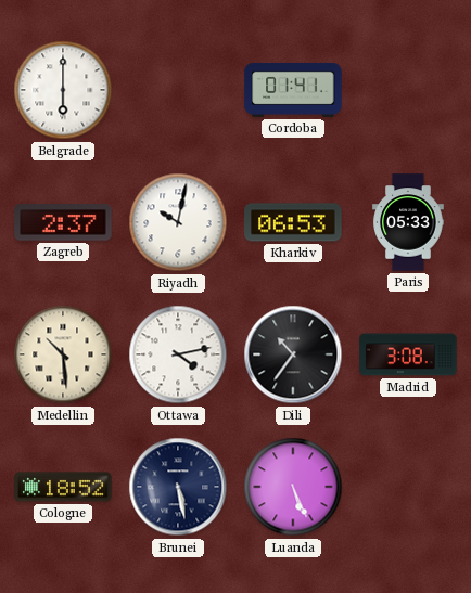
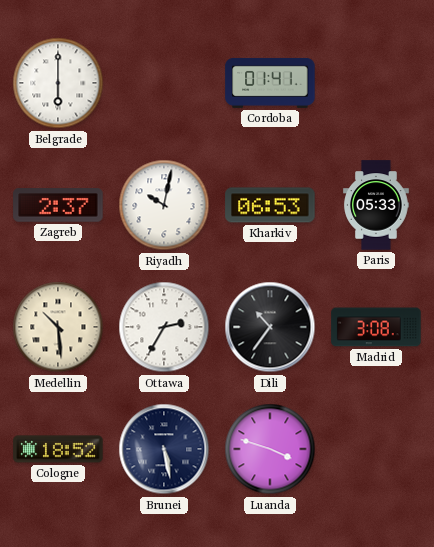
Ottawa: 4:13 -> 2:35 (164, 327)
Luanda: 5:26 -> 3:48 (270, 449)
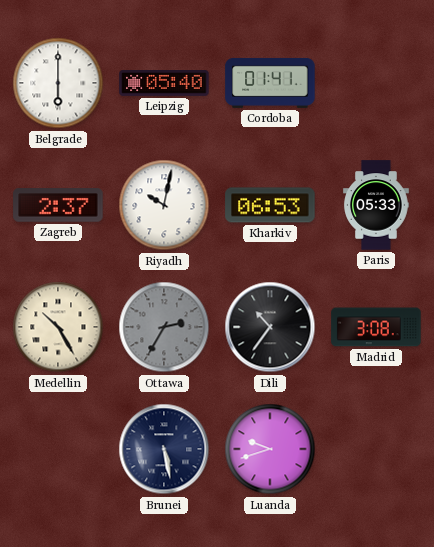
Leipzig: none -> 05:40 (164, 84)
Medellin: 10:29 -> 10:25 (58, 327)
Ottawa dial: white -> grey (164, 327)
Cologne: 18:52 -> none (58, 449)
Luanda: 3:48 -> 9:42 (270, 449)
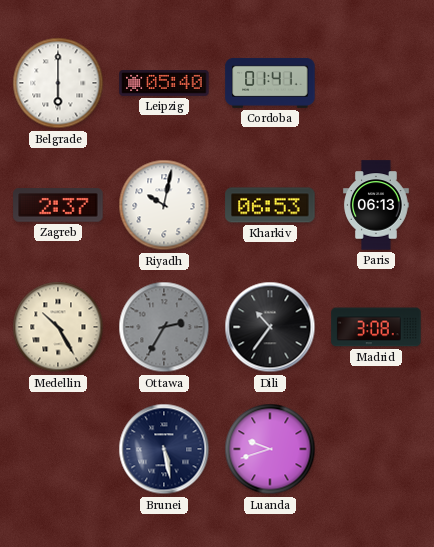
Paris: 05:33 -> 06:13 (376, 205)
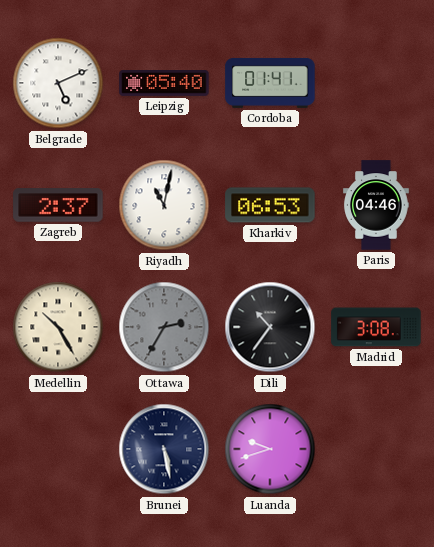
Belgrade: 6:00 -> 5:11 (58, 83)
Riyadh: 10:02 -> 11:02 (164, 205)
Paris: 06:13 -> 04:46 (376, 205)
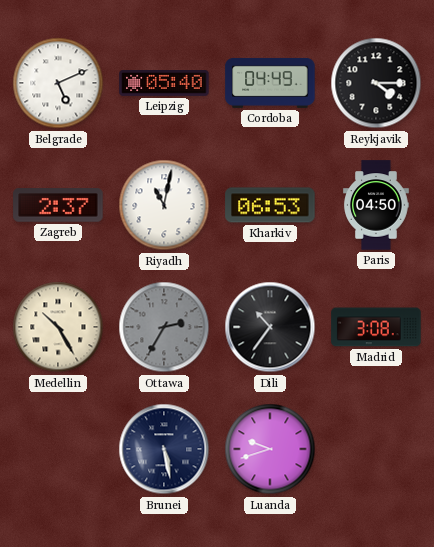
Cordoba: 01:41 -> 04:49 (270, 83)
Reykjavik: none -> 4:15 (376, 83)
Paris: 04:46 -> 04:50 (376, 205)
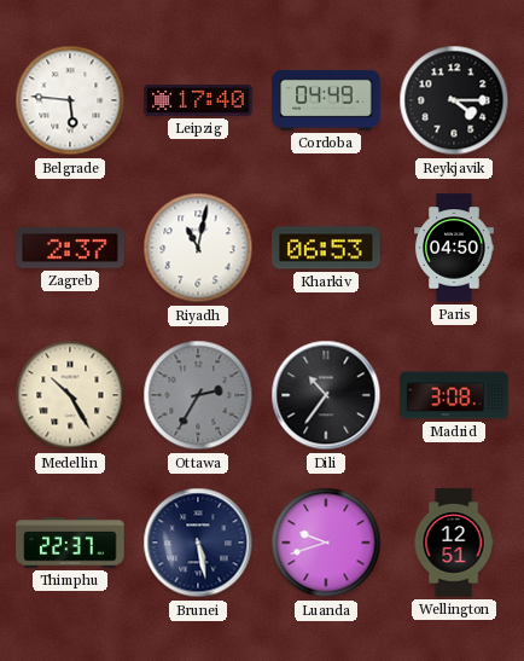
Belgrade: 5:11 -> 5:46 (70, 100)
Leipzig: 05:40 -> 17:40 (198, 102)
Thimphu: none -> 22:37 (70, 543)
Wellington: none -> 12:51 (454, 543)
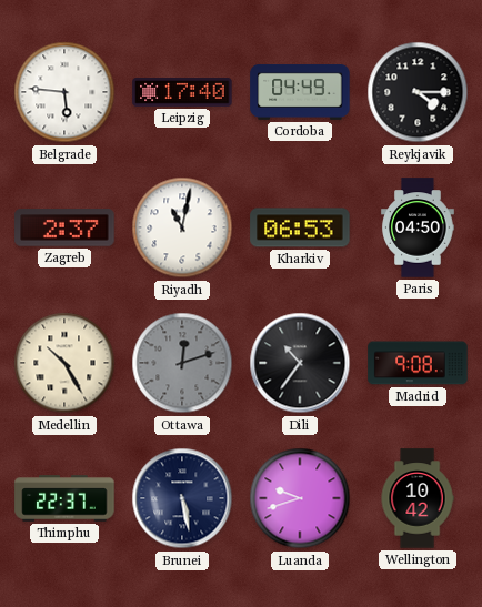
Ottawa: 2:35 -> 12:12 (182, 363)
Madrid: 3:08 -> 9:08 (418, 363)
Wellington: 12:51 -> 10:42 (418, 498)
